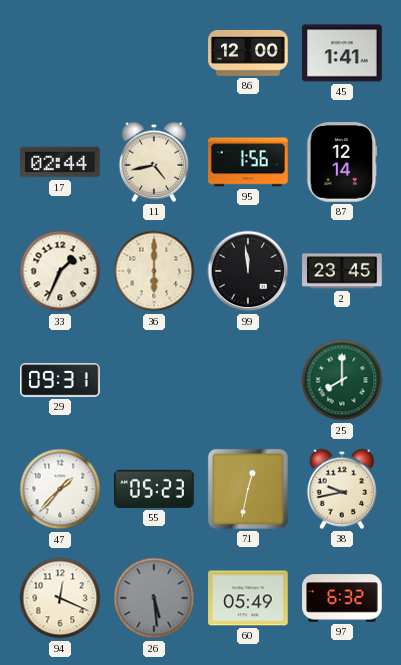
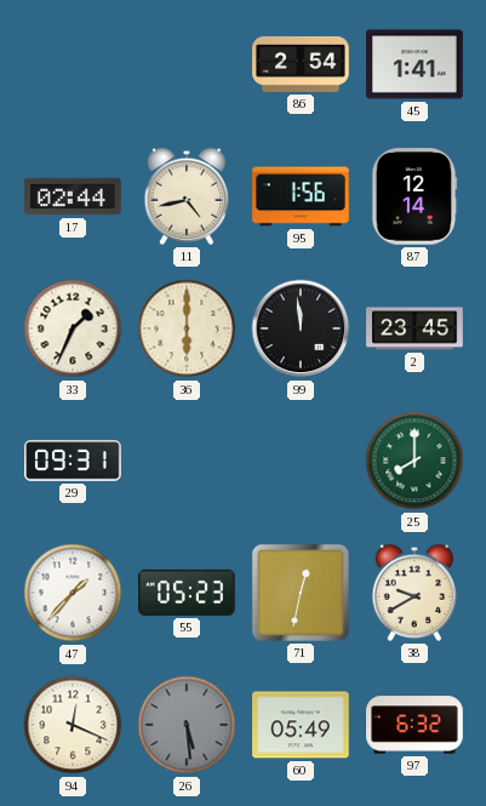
86: 12:00 -> 2:54 (301, 64)
38: 9:43 -> 9:40 (414, 593)
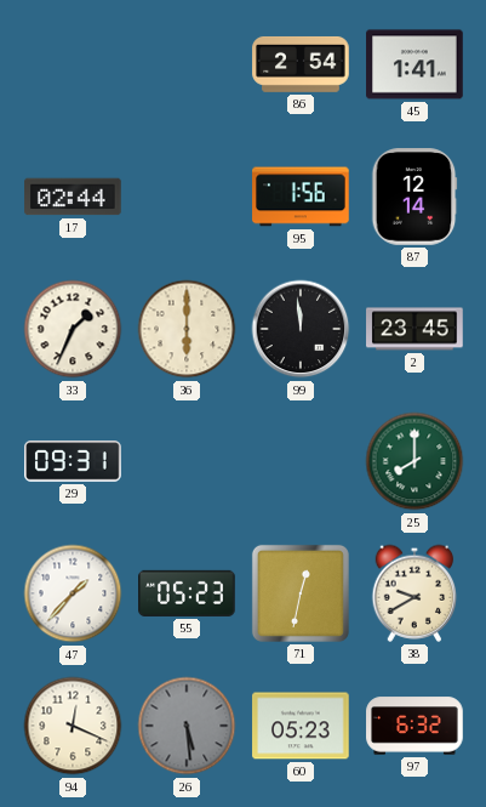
11: 4:43 -> none (187, 196)
60: 05:49 -> 05:23 (301, 726)
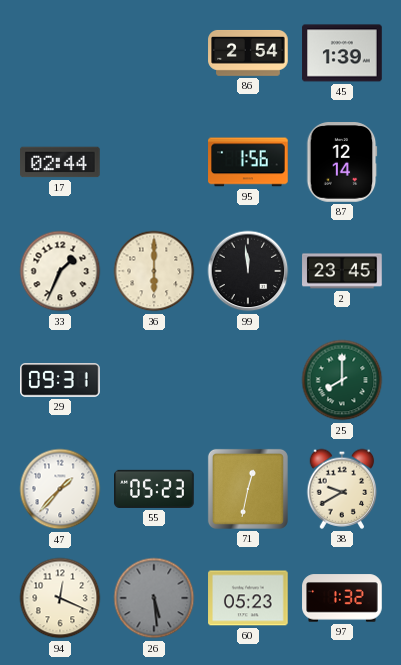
45: 1:41 -> 1:39 (342, 53)
97: 6:32 -> 1:32 (342, 598)
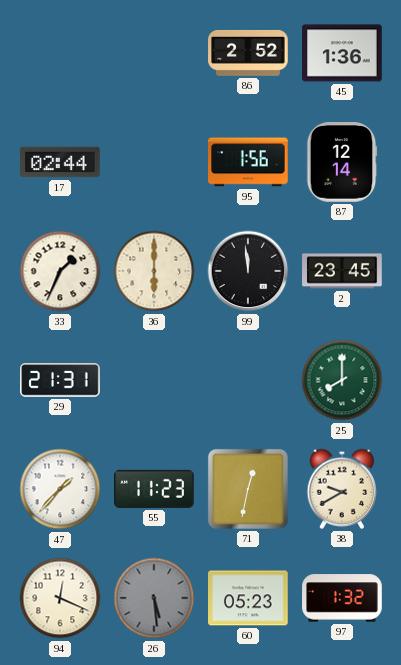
86: 2:54 -> 2:52 (248, 53)
45: 1:39 -> 1:36 (342, 53)
29: 09:31 -> 21:31 (60, 380)
55: 05:23 -> 11:23 (154, 489)
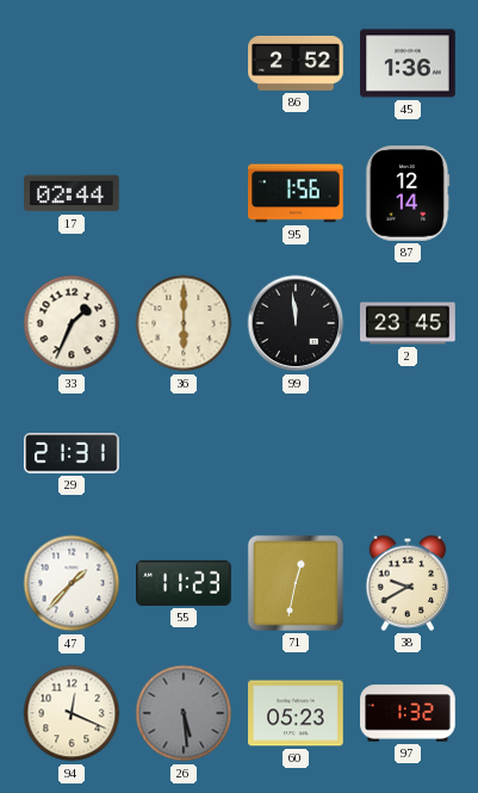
25: 8:00 -> none (342, 380)
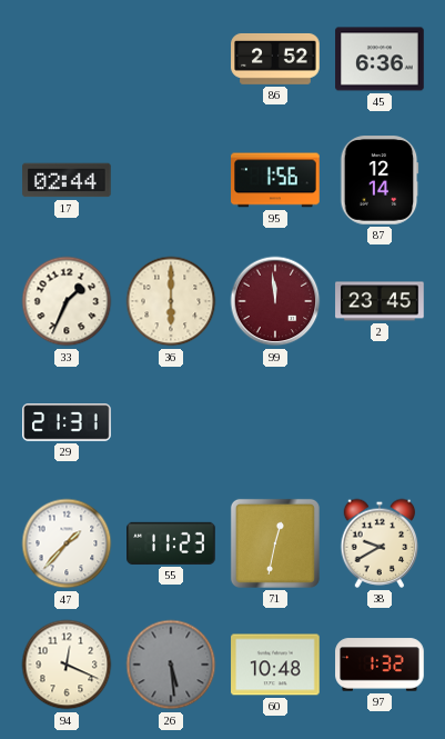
45: 1:36 -> 6:36 (380, 59)
99 dial: black -> burgundy (275, 301)
60: 05:23 -> 10:48 (275, 665)
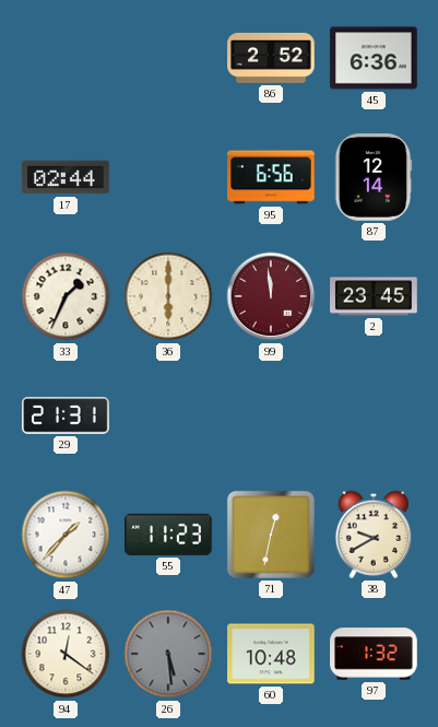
95: 1:56 -> 6:56 (271, 177)
94: 12:19 -> 12:21 (66, 654)
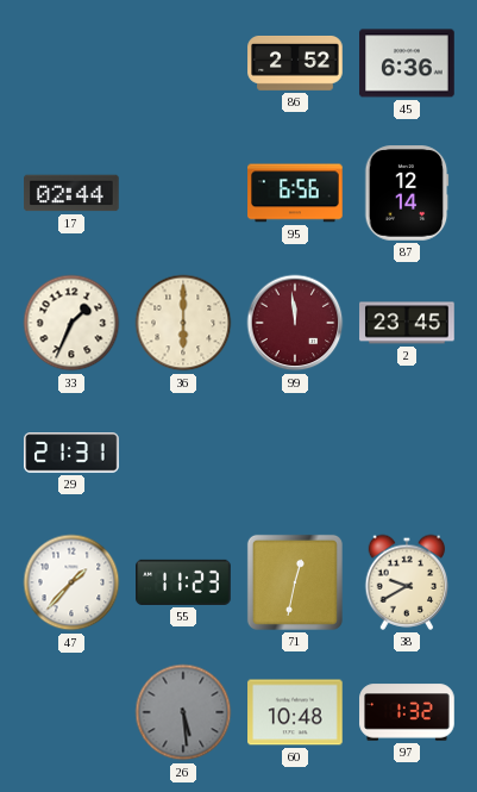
94: 12:21 -> none (66, 654)
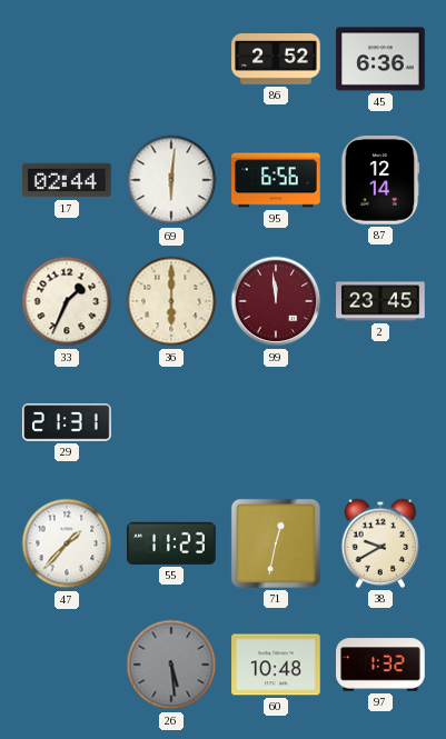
69: none -> 6:01 (171, 180)
